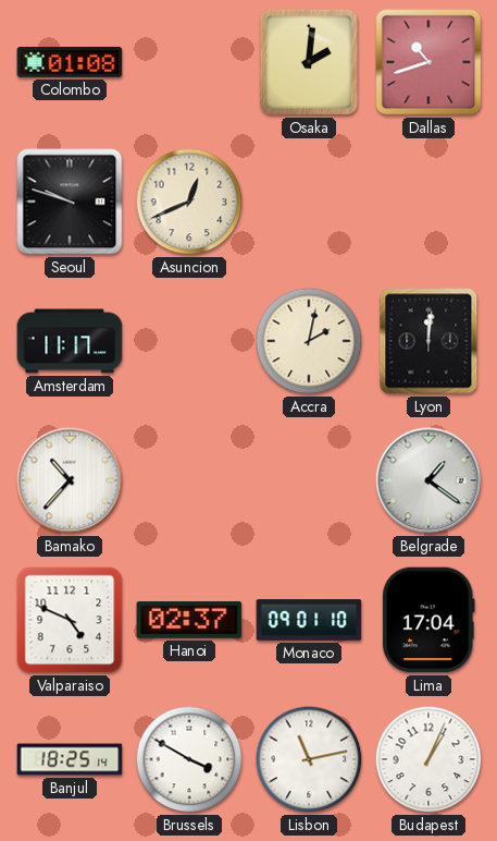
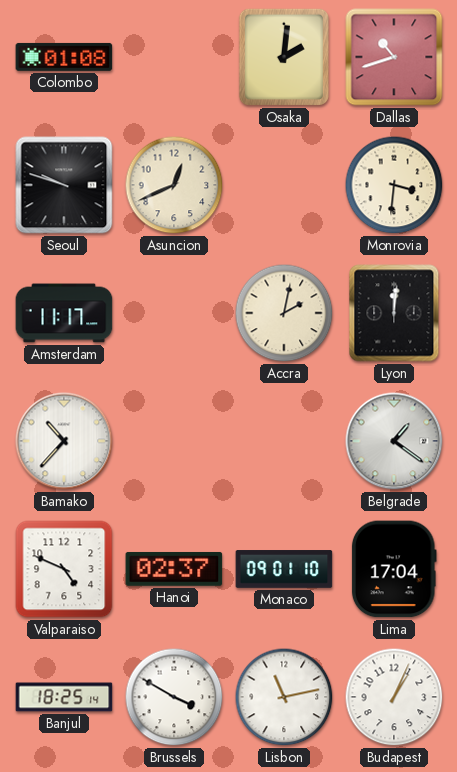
Monrovia: none -> 3:31 (394, 185)
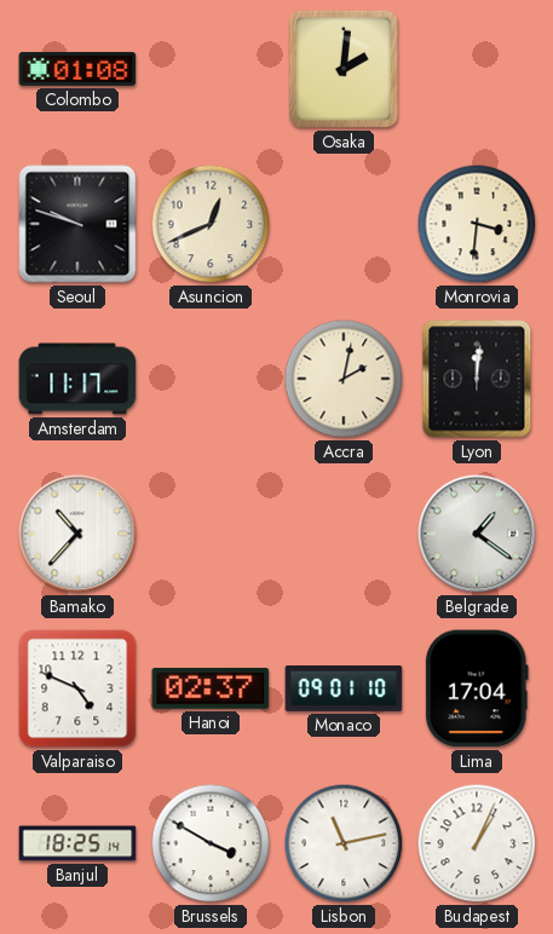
Dallas: 10:42 -> none (394, 57)
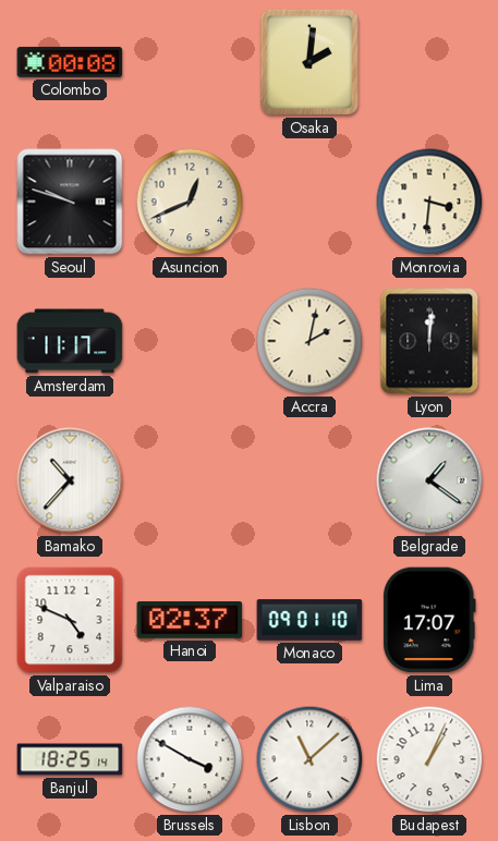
Colombo: 01:08 -> 00:08 (70, 62)
Lima: 17:04 -> 17:07 (429, 620)
Lisbon: 11:13 -> 11:08 (309, 759)
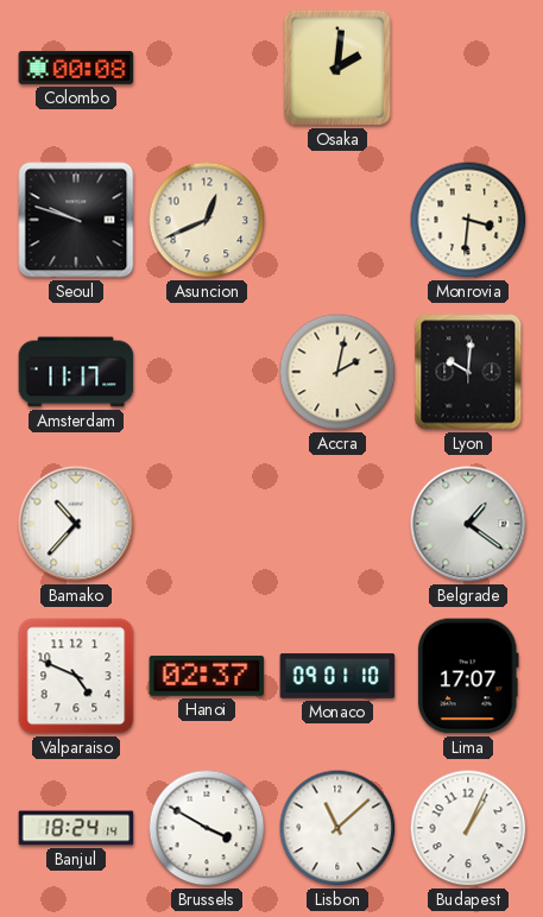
Lyon: 12:01 -> 10:01 (468, 372)
Banjul: 18:25 -> 18:24 (76, 828)
